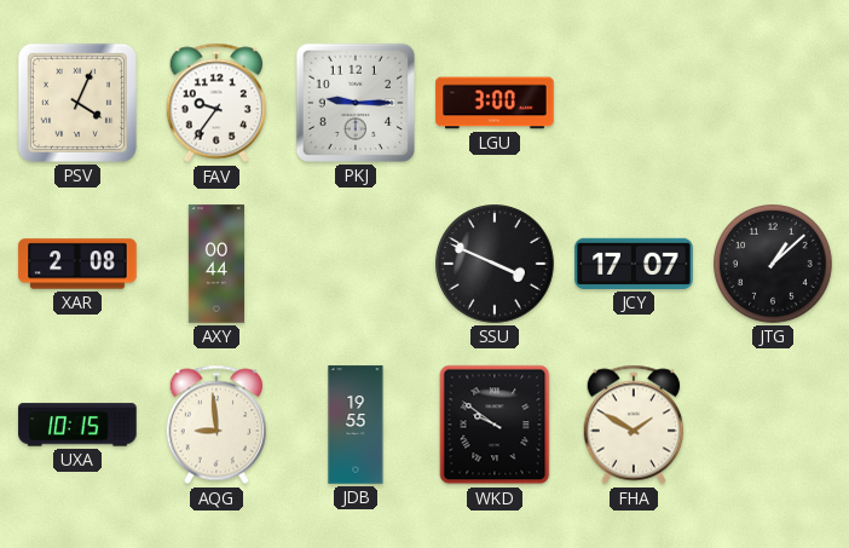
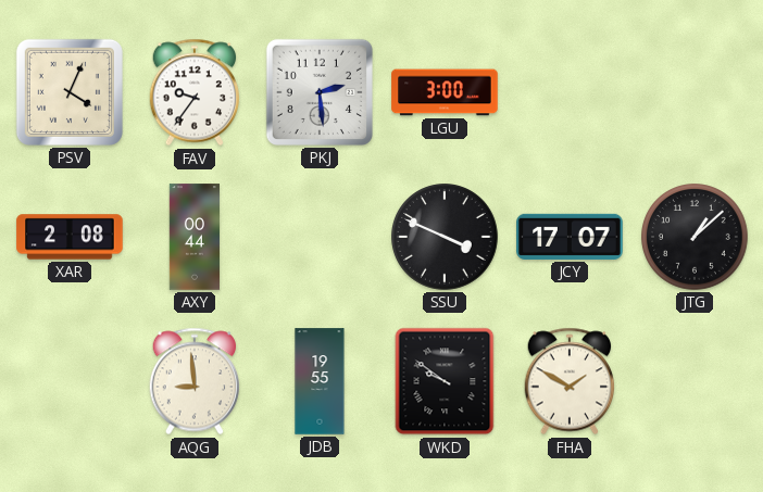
PKJ: 9:15 -> 2:29 (320, 92)
UXA: 10:15 -> none (77, 425)
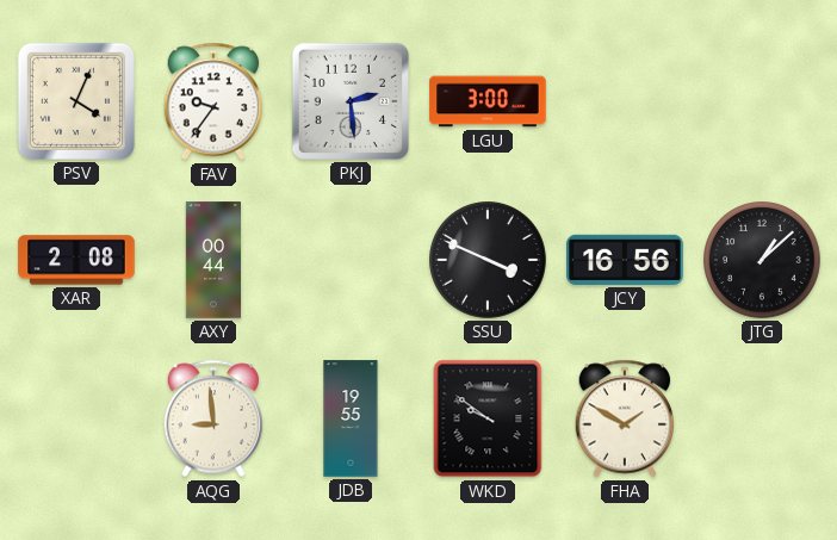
JCY: 17:07 -> 16:56 (625, 260)
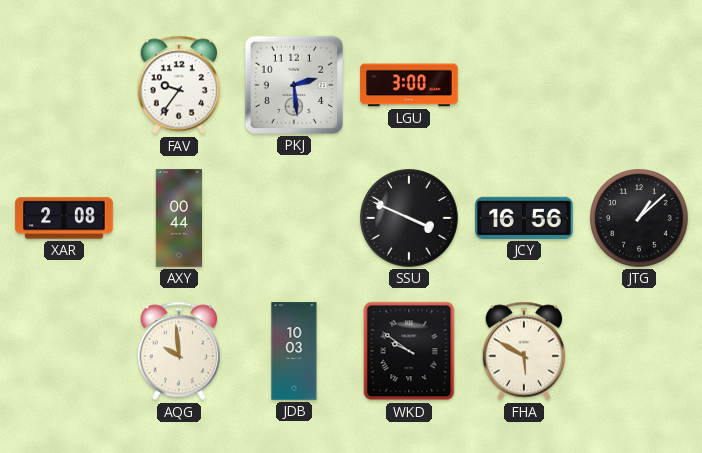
PSV: 4:04 -> none (76, 101)
AQG: 8:59 -> 9:59 (178, 351)
JDB: 19:55 -> 10:03 (294, 351)
FHA: 1:50 -> 5:50 (523, 351)
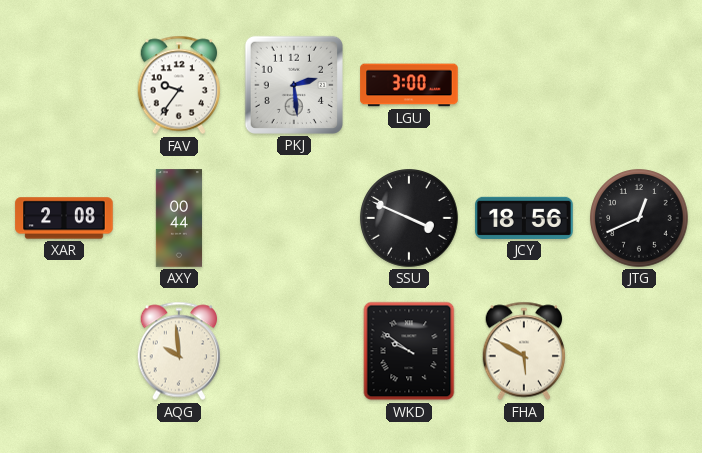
JCY: 16:56 -> 18:56 (524, 218)
JTG: 1:08 -> 12:41 (639, 218)
JDB: 10:03 -> none (294, 351)
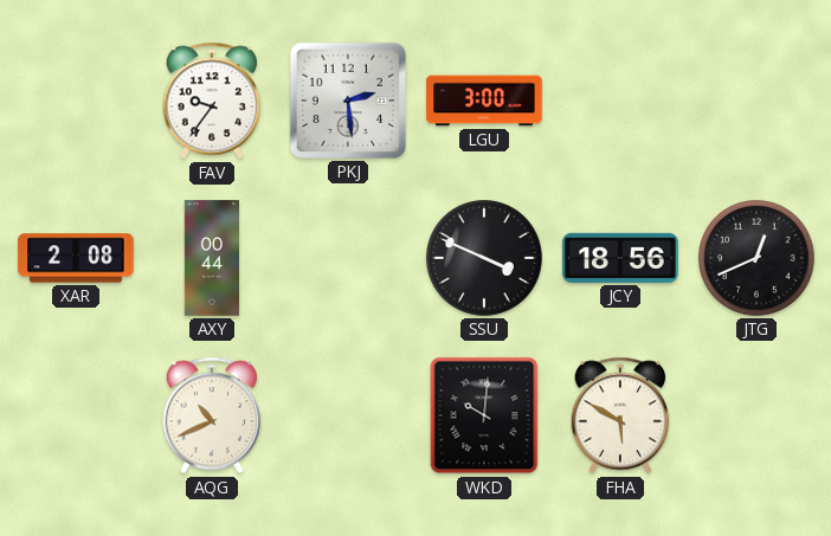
AQG: 9:59 -> 10:41 (211, 415)
WKD: 9:51 -> 10:01 (484, 415)
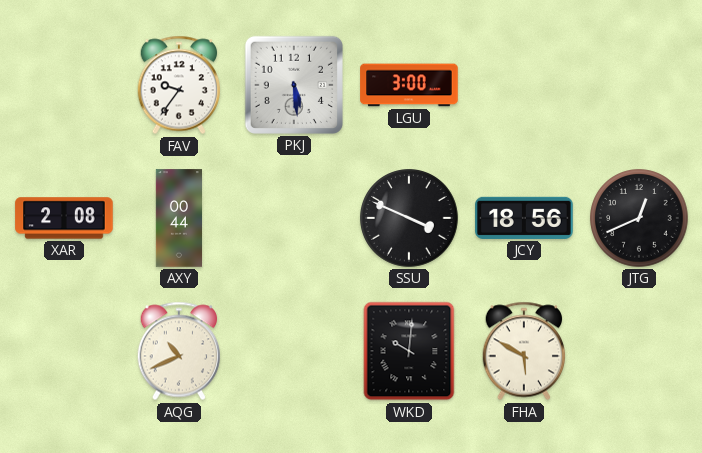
PKJ: 2:29 -> 5:29 (294, 85)
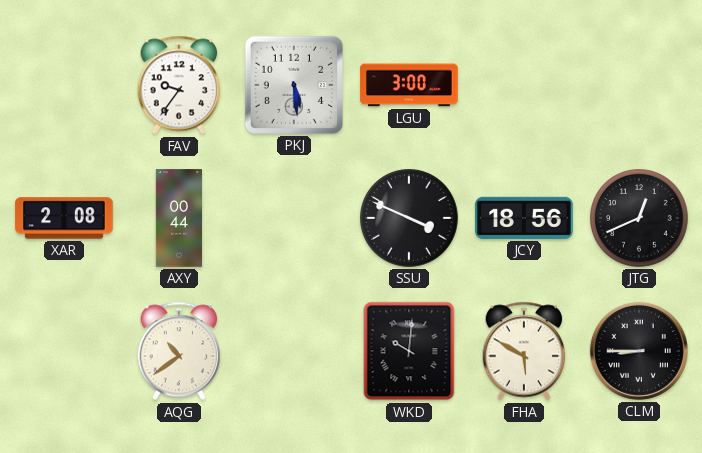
AQG: 10:41 -> 10:39 (178, 351)
CLM: none -> 8:45 (639, 351)
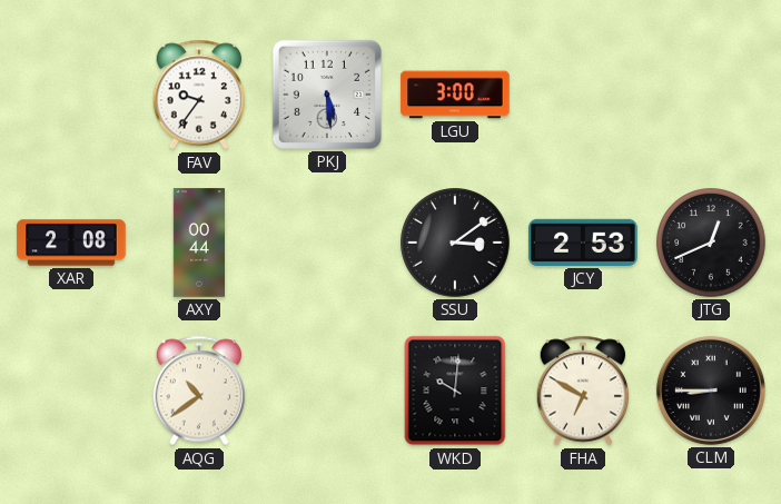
SSU: 3:49 -> 3:09 (455, 243)
JCY: 18:56 -> 2:53 (583, 243)
FHA: 5:50 -> 6:50 (582, 391)
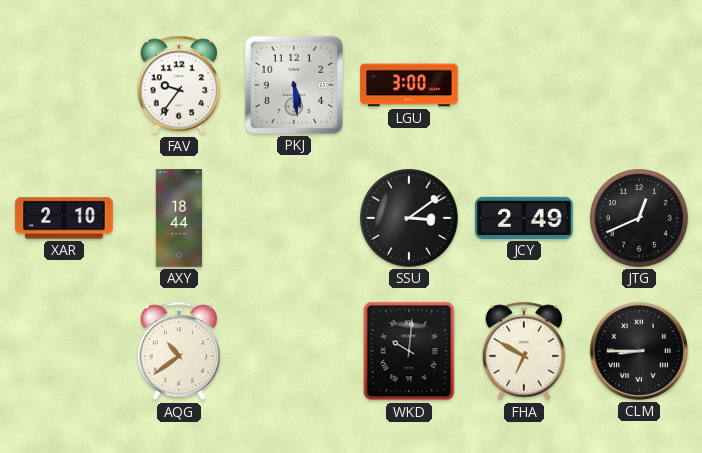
XAR: 2:08 -> 2:10 (64, 218)
AXY: 00:44 -> 18:44 (178, 218)
JCY: 2:53 -> 2:49 (524, 218)
